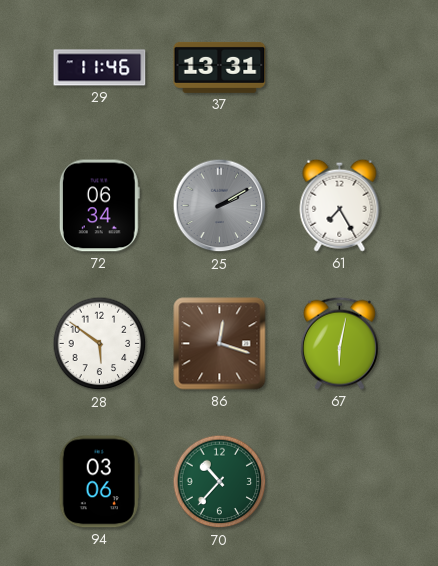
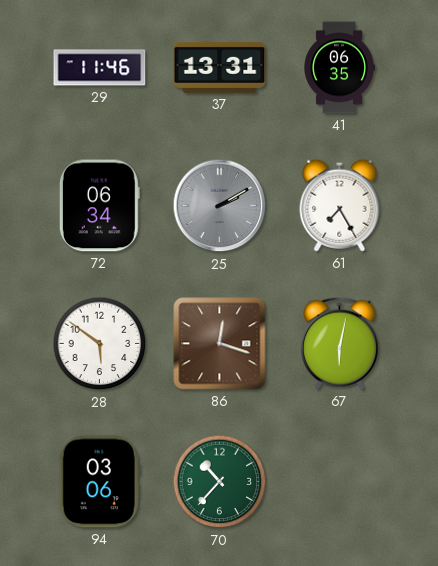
41: none -> 06:35 (339, 68)
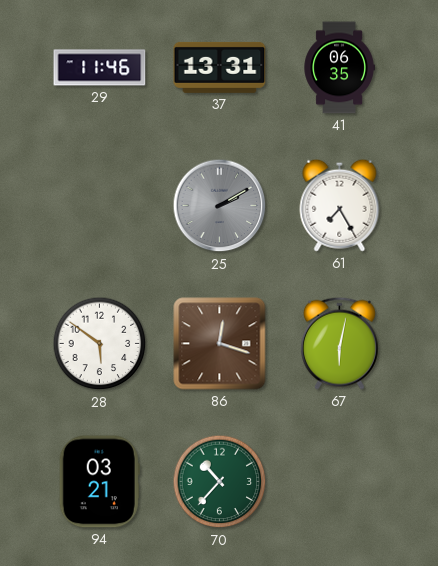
72: 06:34 -> none (99, 206)
94: 03:06 -> 03:21 (99, 482)
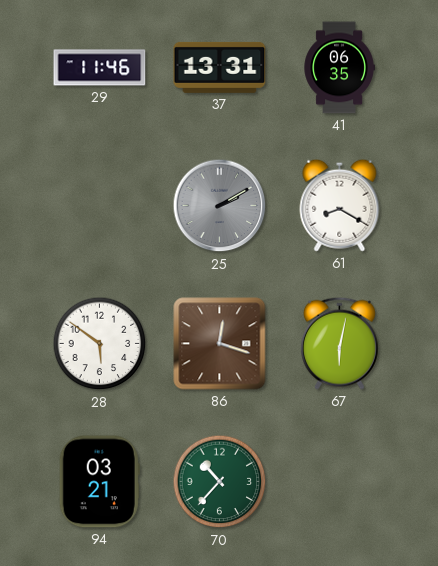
61: 7:25 -> 8:20 (340, 205)
